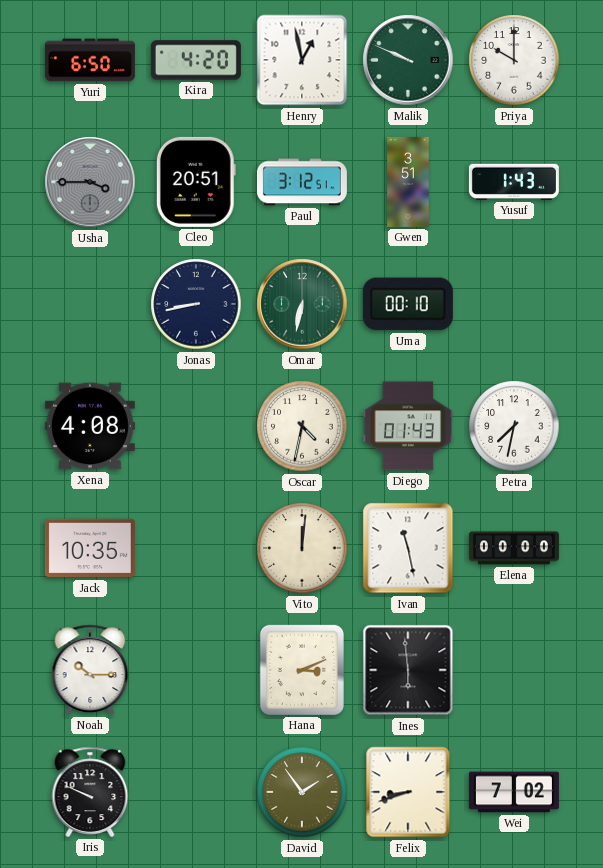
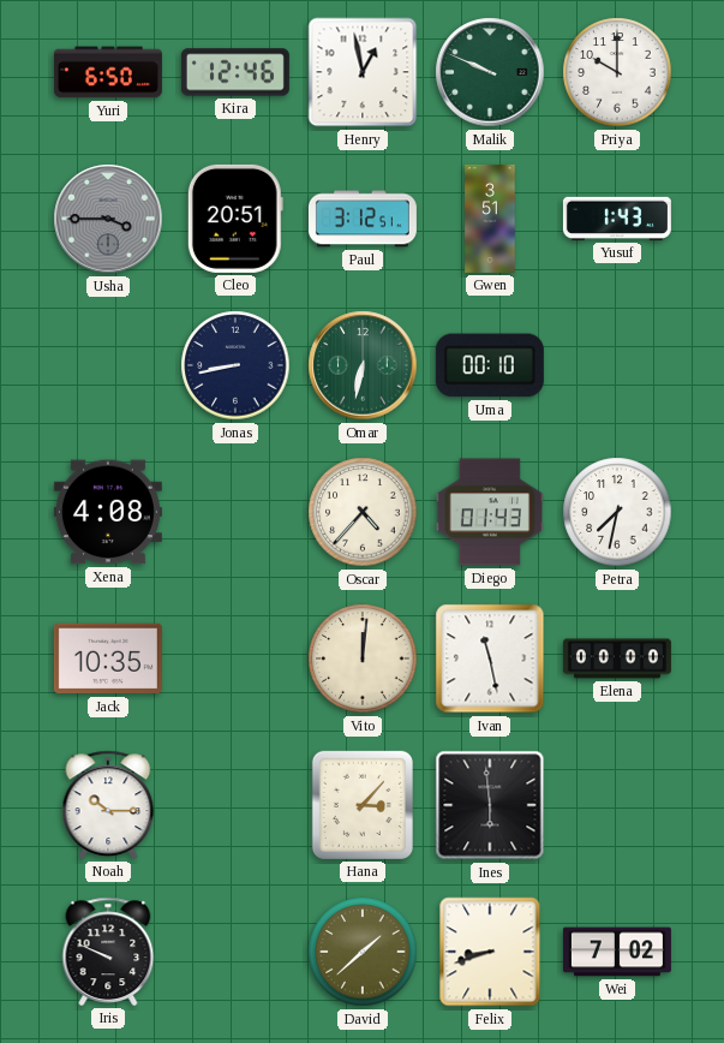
Kira: 4:20 -> 12:46 (235, 72)
Oscar: 4:32 -> 4:37 (363, 512)
Hana: 3:11 -> 3:07 (363, 805)
David: 1:54 -> 1:38 (363, 952)
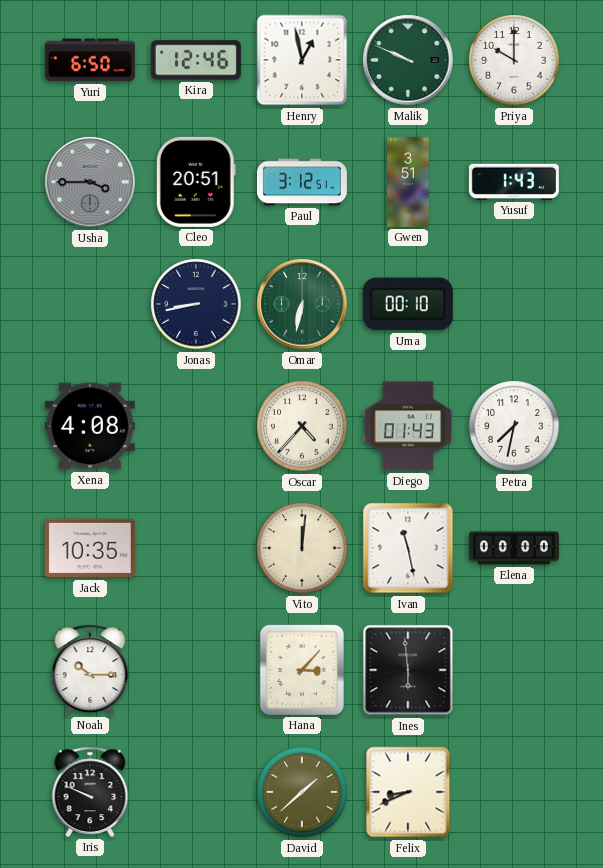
Felix: 8:42 -> 8:41 (408, 792)
Wei: 7:02 -> none (617, 952)
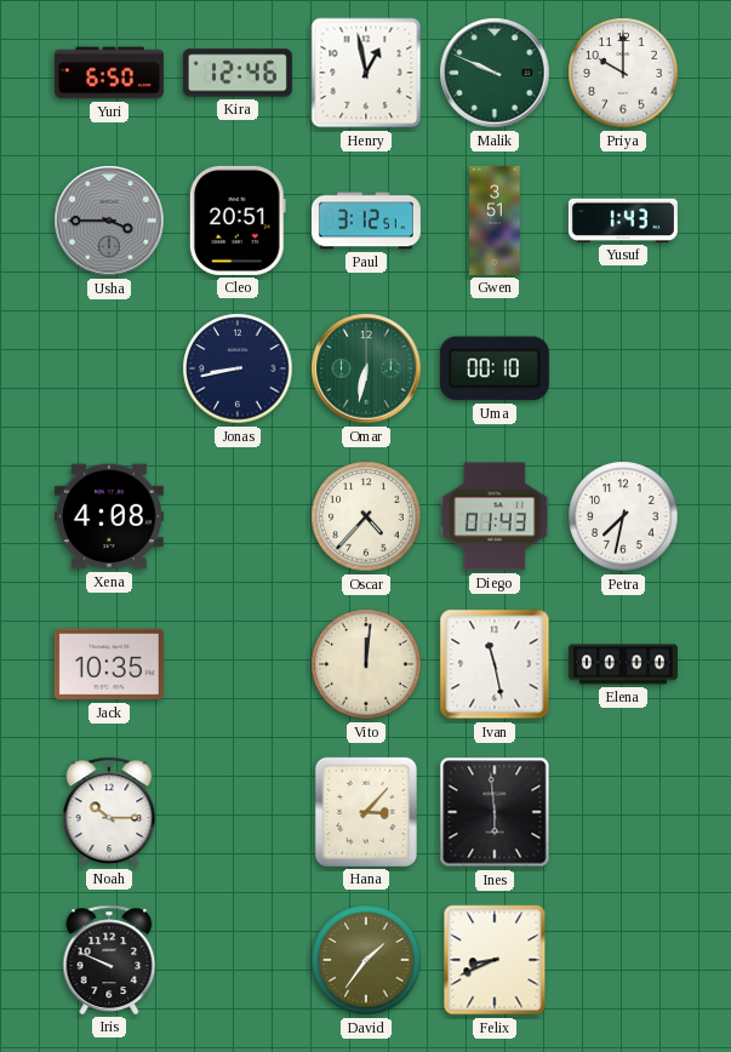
David: 1:38 -> 1:36 (366, 960)
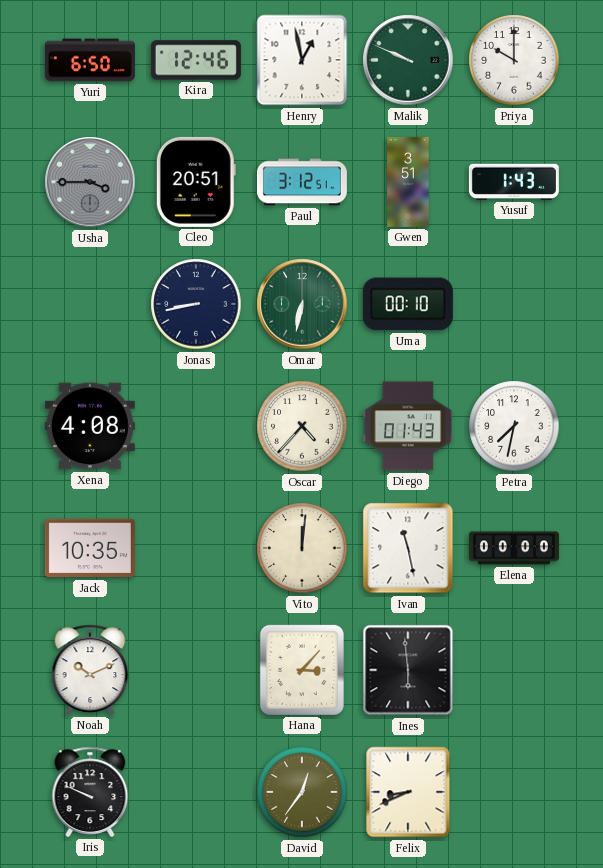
Noah: 10:15 -> 10:11 (90, 670)
David: 1:36 -> 12:36 (302, 792)
